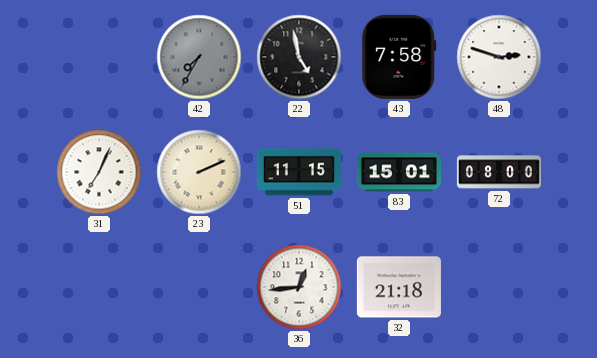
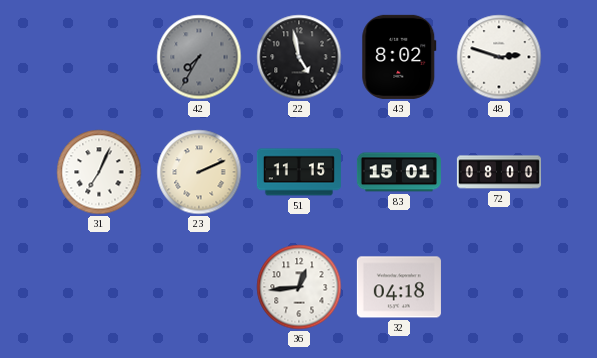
43: 7:58 -> 8:02 (399, 57)
32: 21:18 -> 04:18 (399, 287)
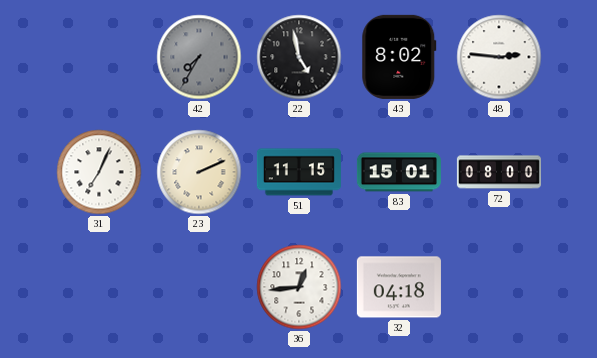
48: 2:48 -> 2:46 (499, 57)
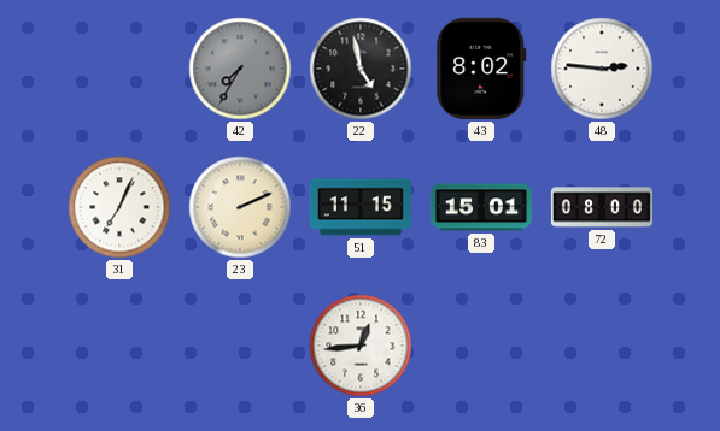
32: 04:18 -> none (399, 287)
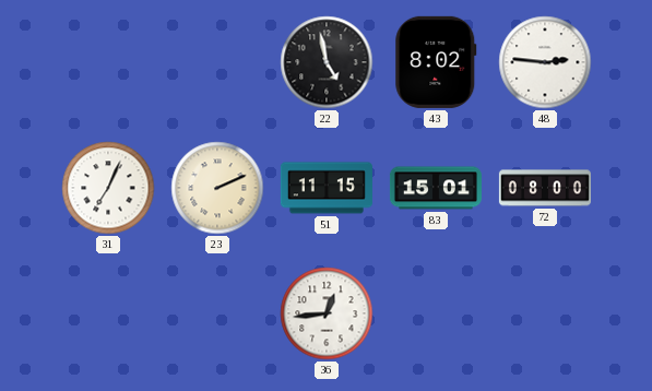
42: 7:35 -> none (240, 69)
